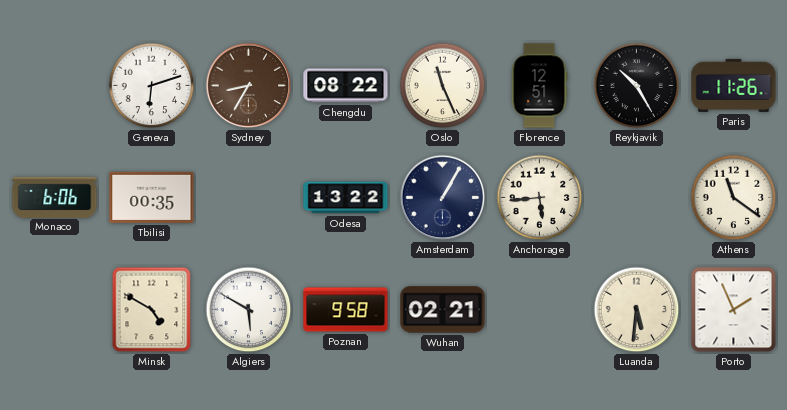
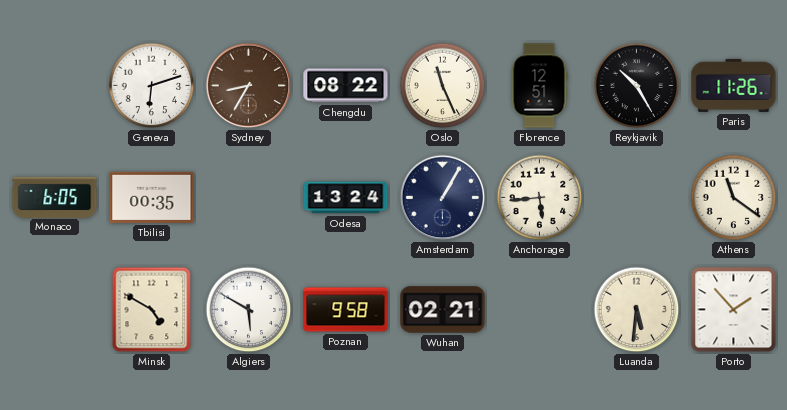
Monaco: 6:06 -> 6:05 (55, 197)
Odesa: 13:22 -> 13:24 (346, 198)
Porto: 1:56 -> 1:53 (734, 310)
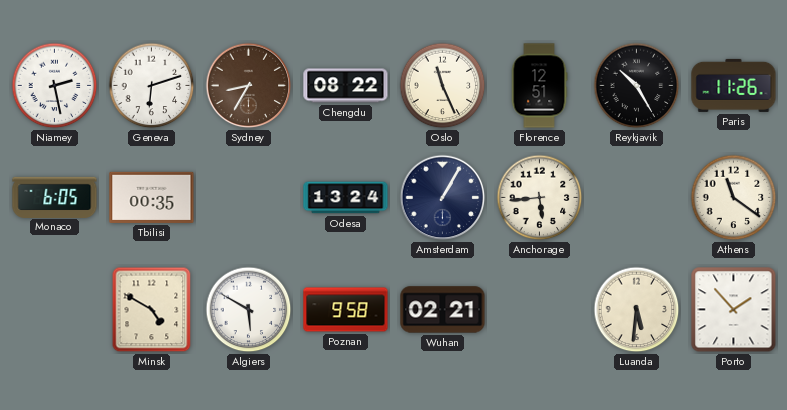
Niamey: none -> 2:28 (55, 86)
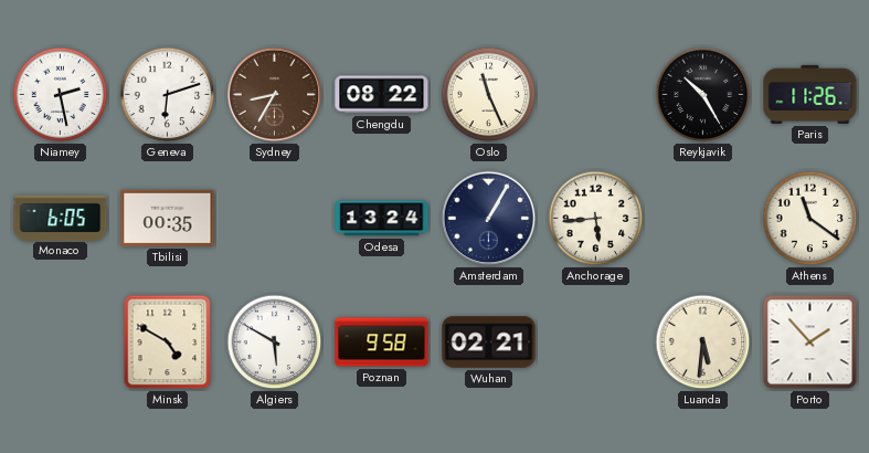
Florence: 12:51 -> none (539, 86)
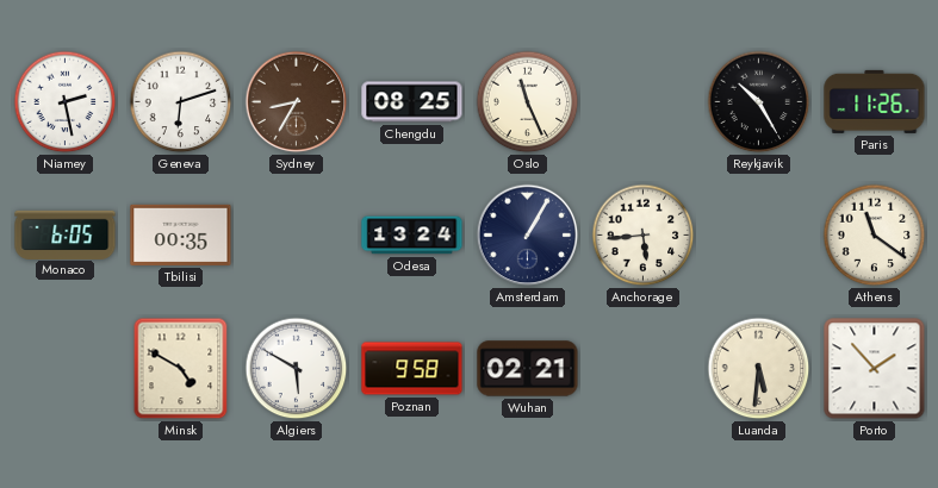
Chengdu: 08:22 -> 08:25 (412, 102)
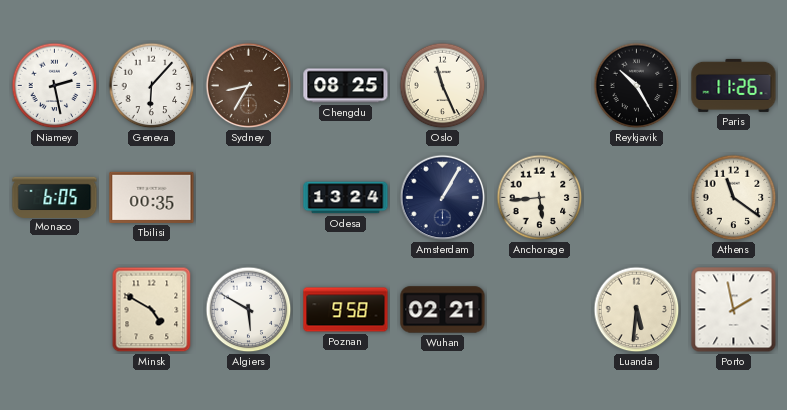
Geneva: 6:12 -> 6:07 (152, 86)
Porto: 1:53 -> 1:58 (734, 310)
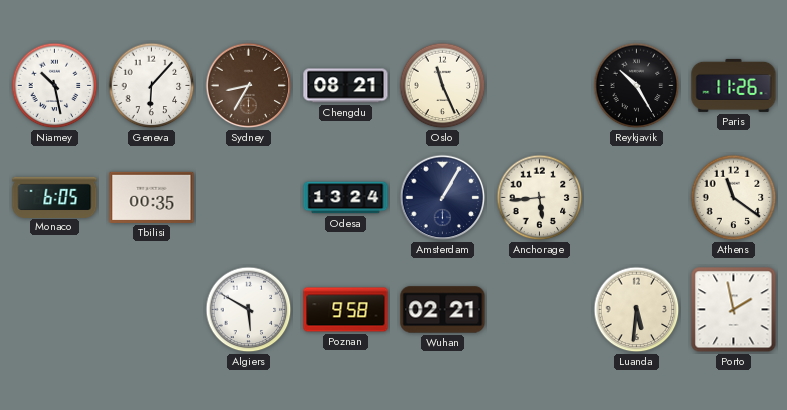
Niamey: 2:28 -> 10:28 (55, 86)
Chengdu: 08:25 -> 08:21 (346, 86)
Minsk: 4:50 -> none (152, 310)
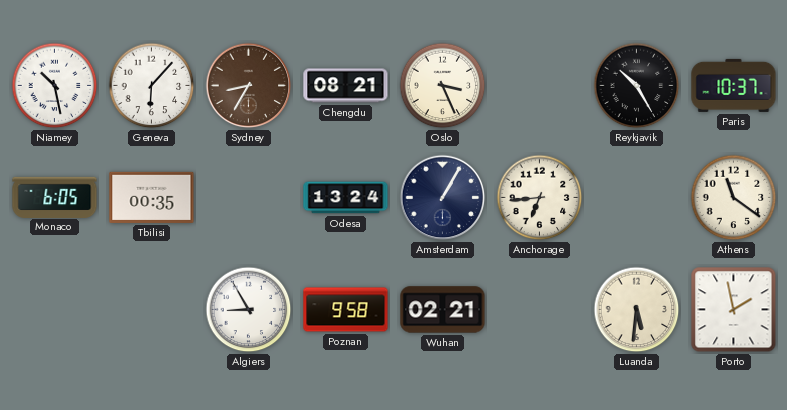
Oslo: 11:26 -> 3:26 (443, 86)
Paris: 11:26 -> 10:37 (734, 85)
Anchorage: 5:44 -> 6:44 (540, 198)
Algiers: 5:50 -> 8:55 (249, 310)
